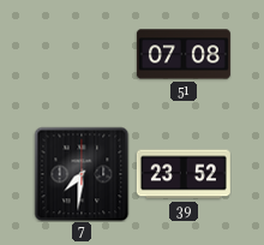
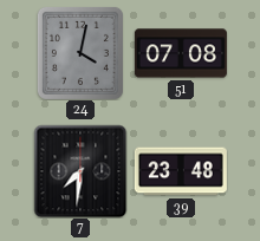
24: none -> 4:02 (80, 53)
39: 23:52 -> 23:48 (181, 171)
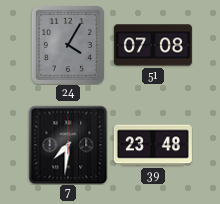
24: 4:02 -> 4:05 (68, 45)
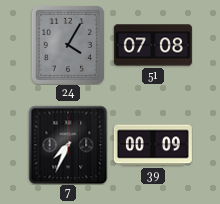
7: 7:31 -> 7:34 (68, 145)
39: 23:48 -> 00:09 (153, 145)
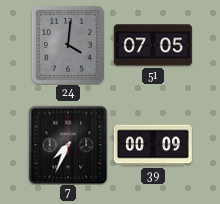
24: 4:05 -> 4:01 (68, 45)
51: 07:08 -> 07:05 (153, 45)
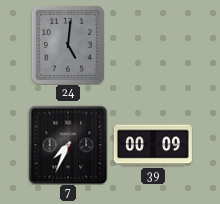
24: 4:01 -> 5:01 (68, 45)
51: 07:05 -> none (153, 45)
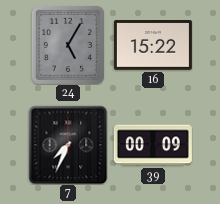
24: 5:01 -> 5:05 (68, 45)
16: none -> 15:22 (153, 46)
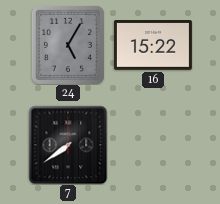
7: 7:34 -> 7:39 (68, 145)
39: 00:09 -> none (153, 145)
